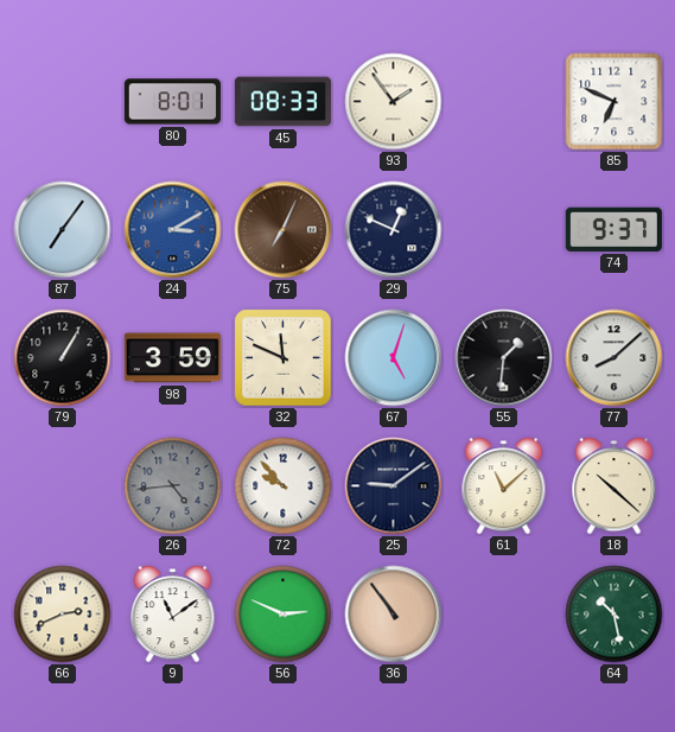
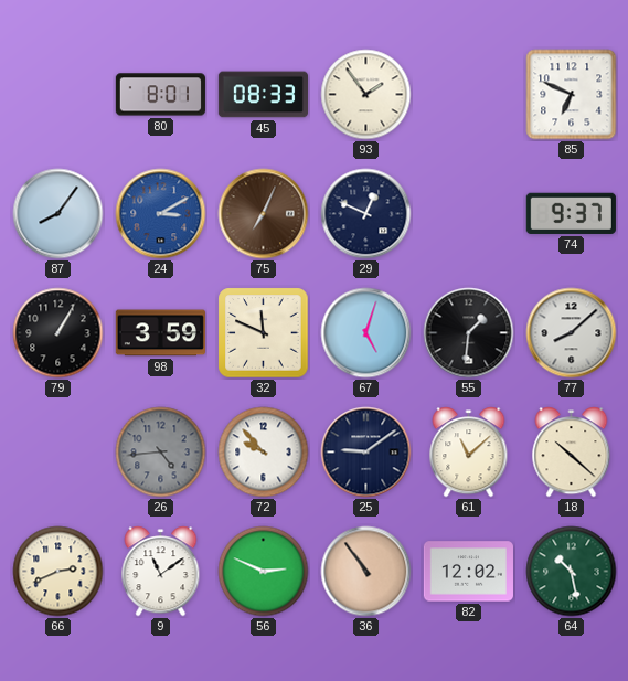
87: 7:06 -> 8:06 (58, 214)
82: none -> 12:02 (468, 572)
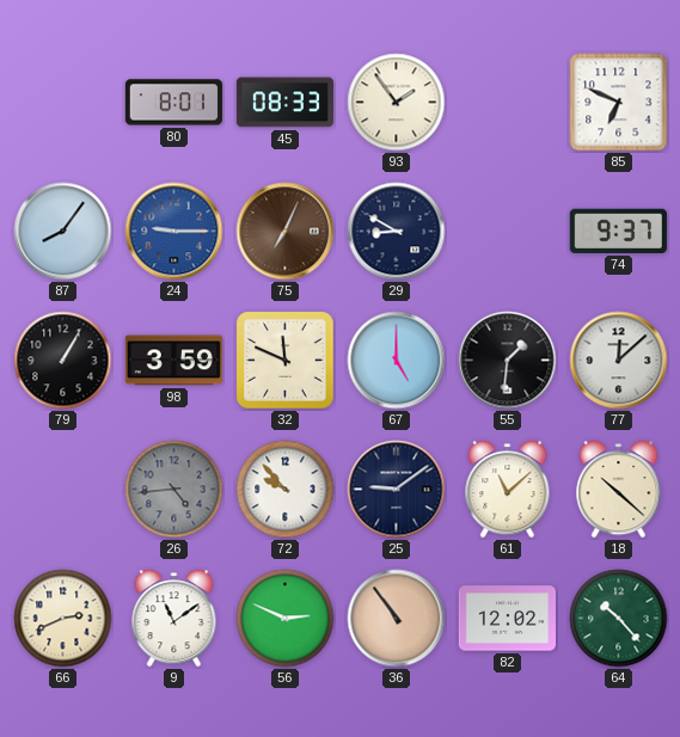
24: 3:10 -> 9:15 (174, 232)
29: 12:49 -> 8:50 (397, 232)
67: 5:03 -> 5:00 (397, 361)
77: 8:08 -> 12:08 (619, 361)
64: 10:28 -> 10:23 (619, 619)
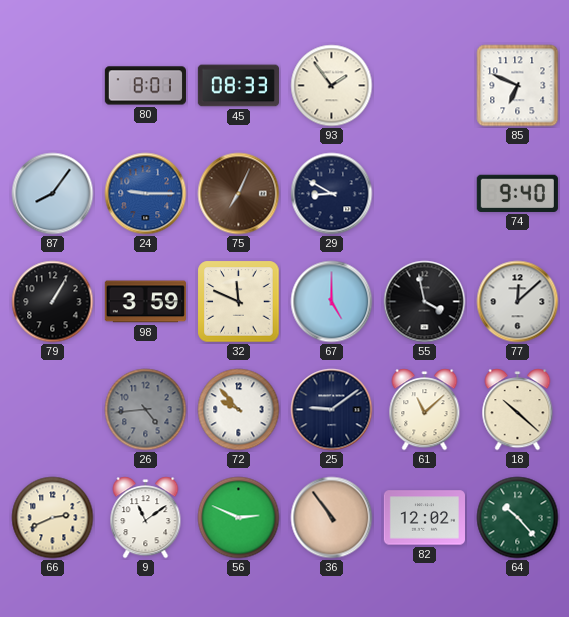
74: 9:37 -> 9:40 (517, 193)
55: 1:31 -> 3:58 (425, 302)
